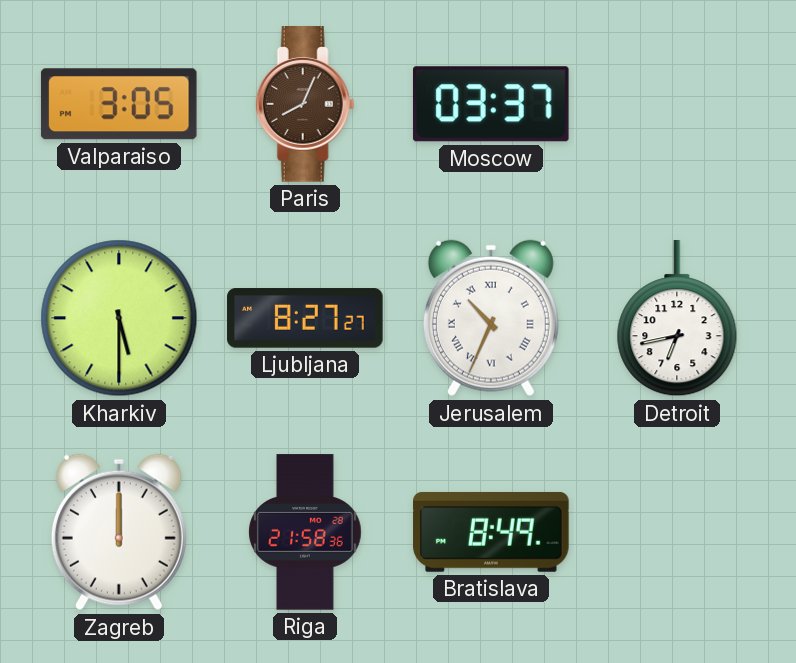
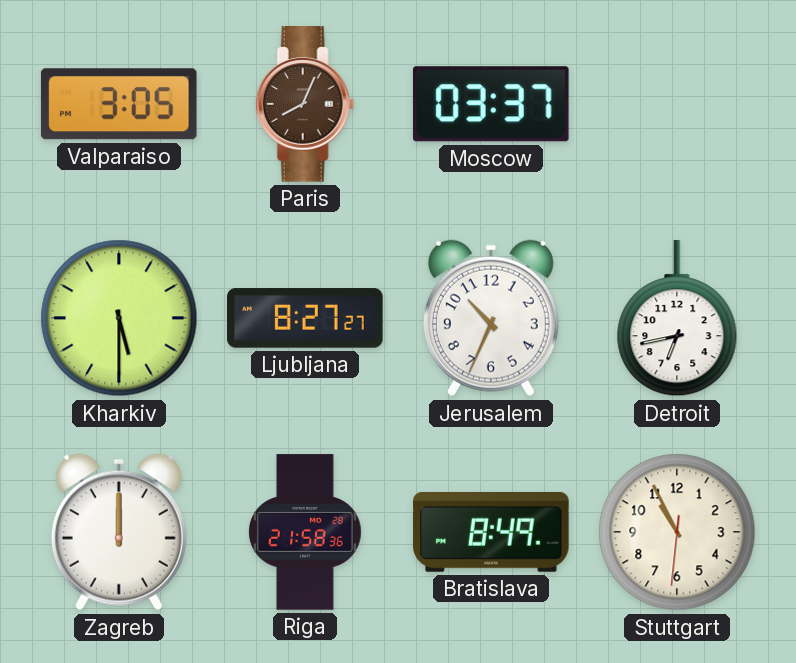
Jerusalem numerals: Roman -> Arabic (491, 318)
Stuttgart: none -> 10:55 (677, 532)
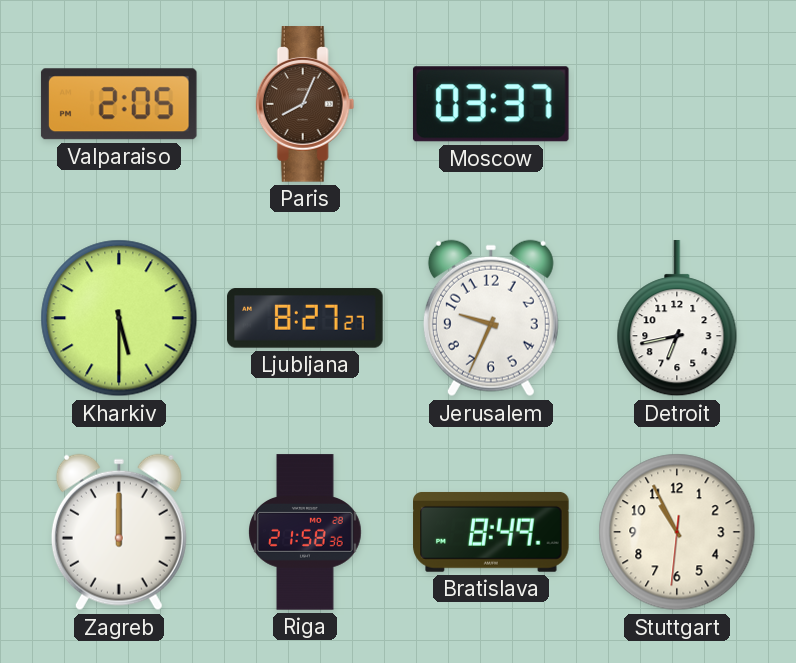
Valparaiso: 3:05 -> 2:05 (119, 104)
Jerusalem: 10:34 -> 9:34 (491, 318)
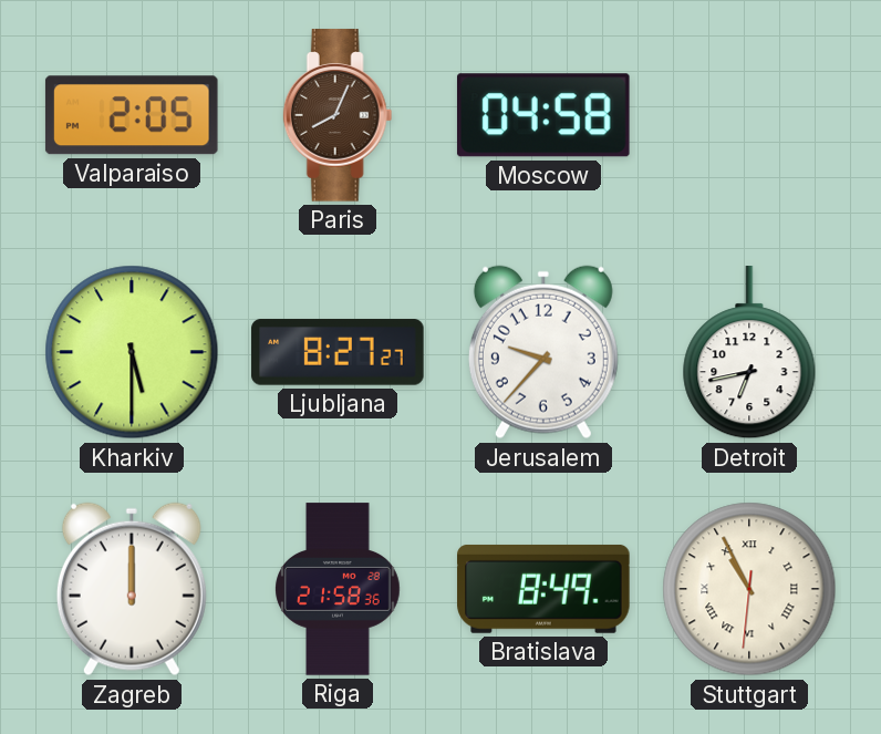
Moscow: 03:37 -> 04:58 (543, 115)
Jerusalem: 9:34 -> 9:37 (543, 352)
Stuttgart numerals: Arabic -> Roman (749, 589)
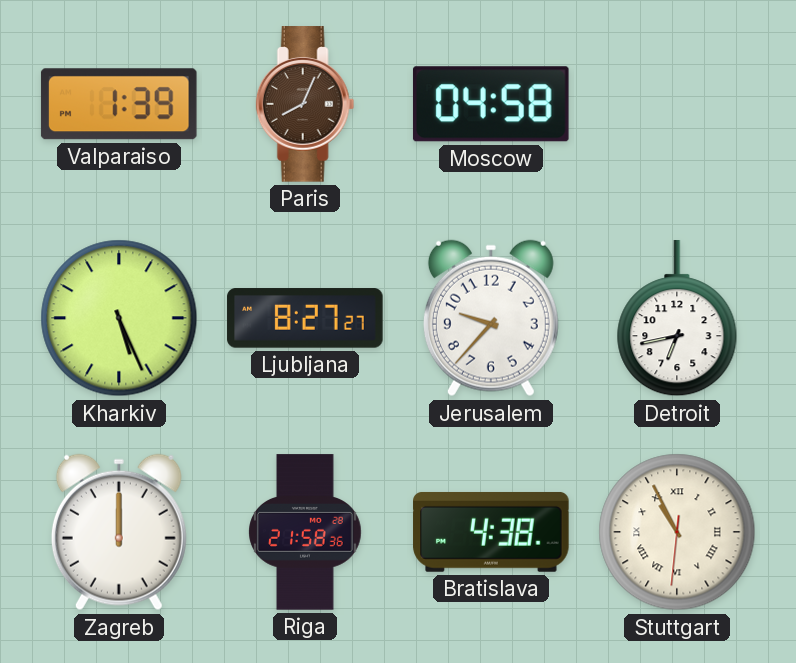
Valparaiso: 2:05 -> 1:39 (119, 104)
Kharkiv: 5:30 -> 5:26 (119, 318)
Bratislava: 8:49 -> 4:38 (491, 532)
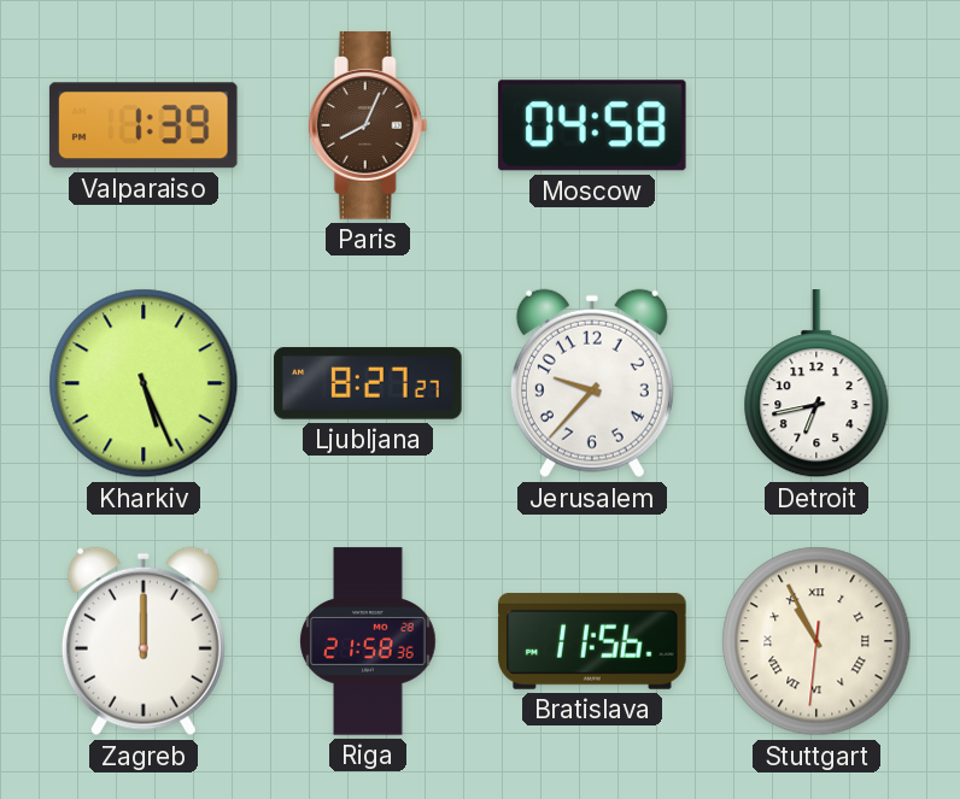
Bratislava: 4:38 -> 11:56 (592, 641)
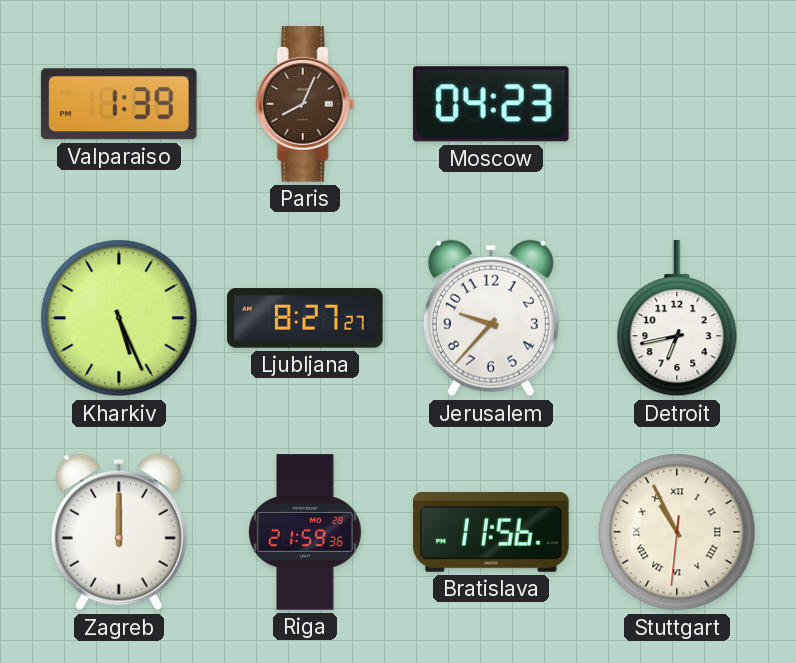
Moscow: 04:58 -> 04:23 (491, 104)
Riga: 21:58 -> 21:59 (305, 532)
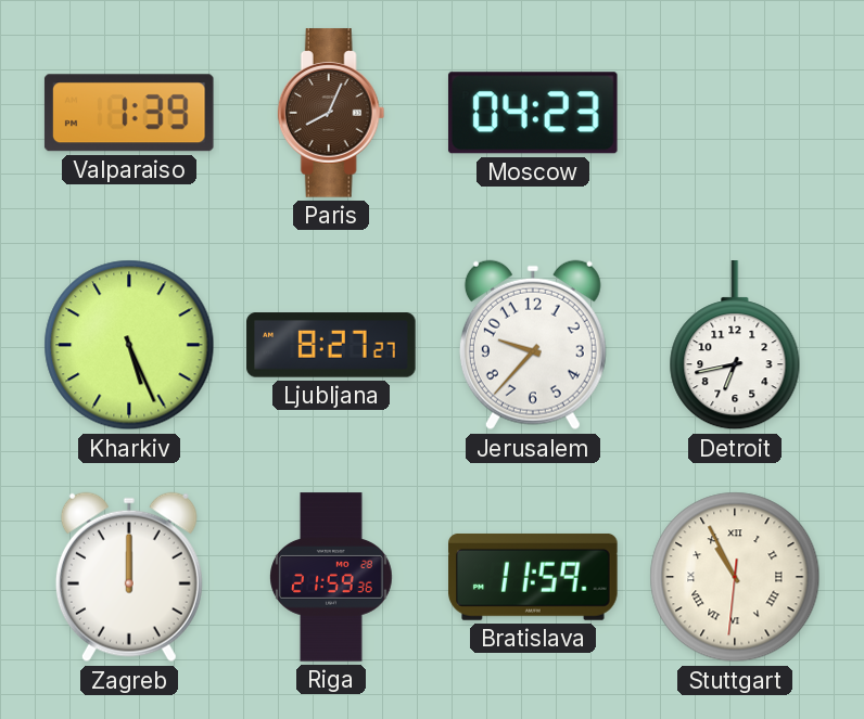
Bratislava: 11:56 -> 11:59 (533, 577)
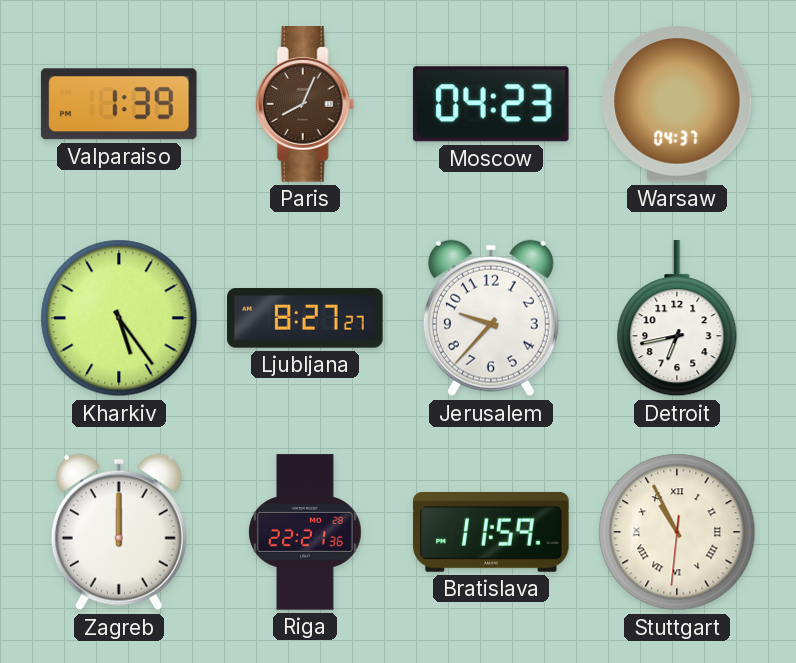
Warsaw: none -> 04:37 (677, 105)
Kharkiv: 5:26 -> 5:24 (119, 318)
Riga: 21:59 -> 22:21 (305, 532)
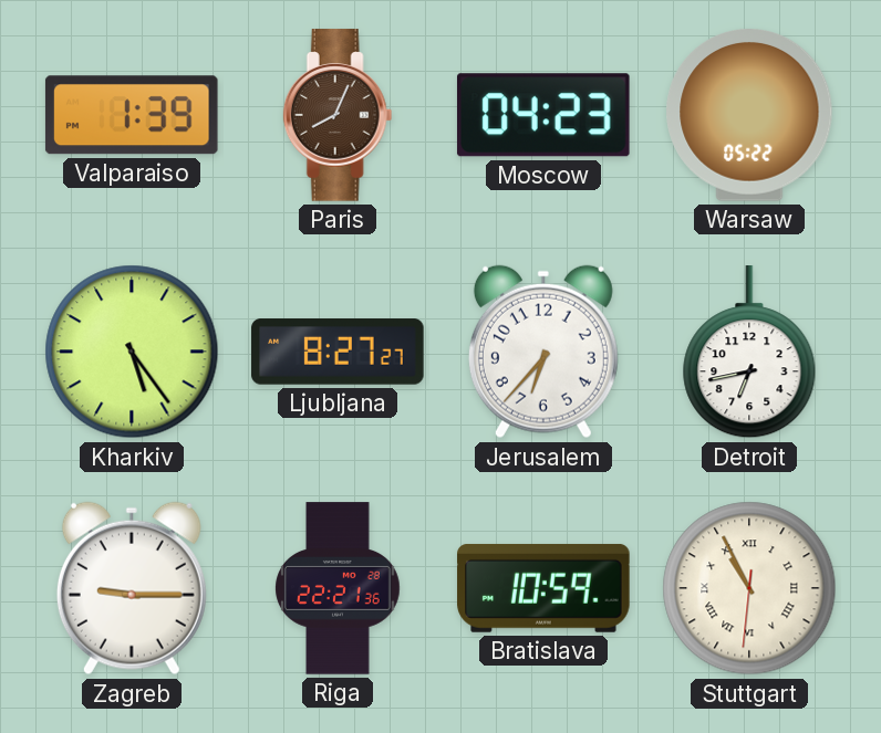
Warsaw: 04:37 -> 05:22 (749, 116)
Jerusalem: 9:37 -> 6:37 (543, 352)
Zagreb: 12:00 -> 9:15 (132, 588)
Bratislava: 11:59 -> 10:59 (543, 588)
